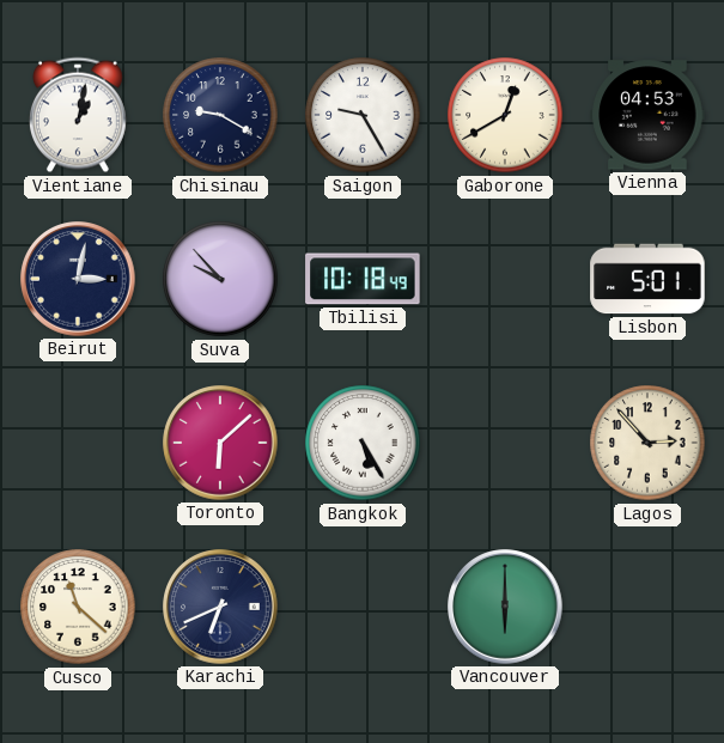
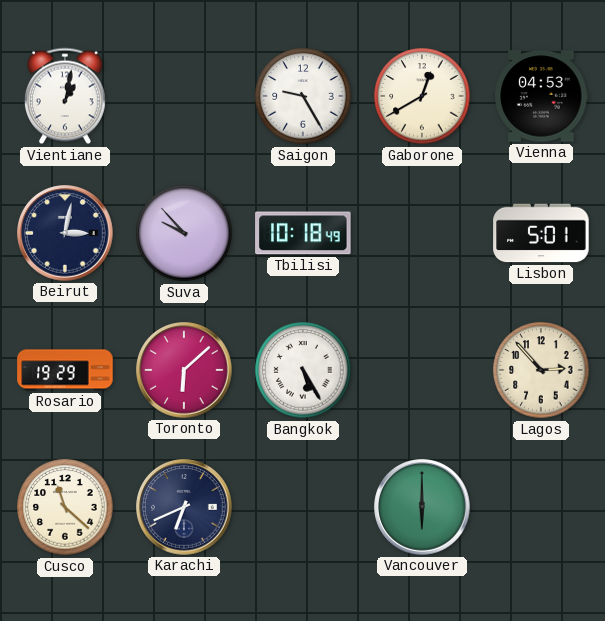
Chisinau: 9:20 -> none (220, 115)
Rosario: none -> 19:29 (65, 370)
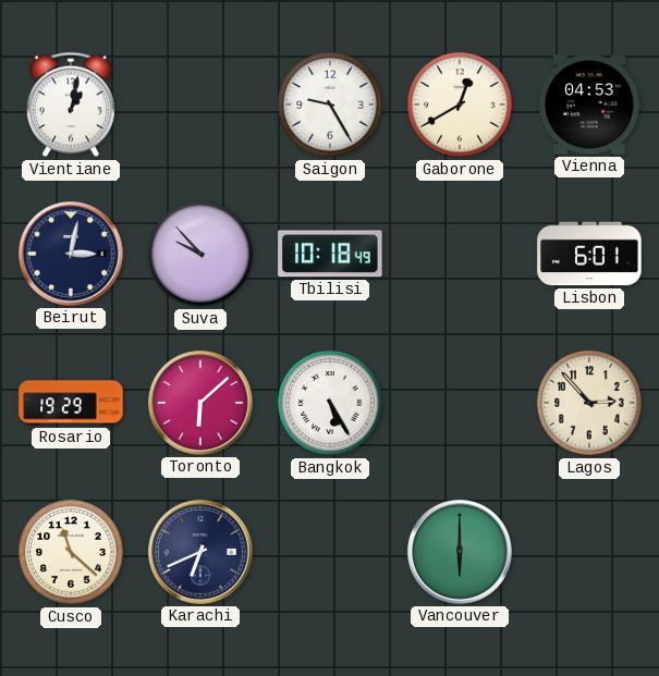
Lisbon: 5:01 -> 6:01 (589, 254)
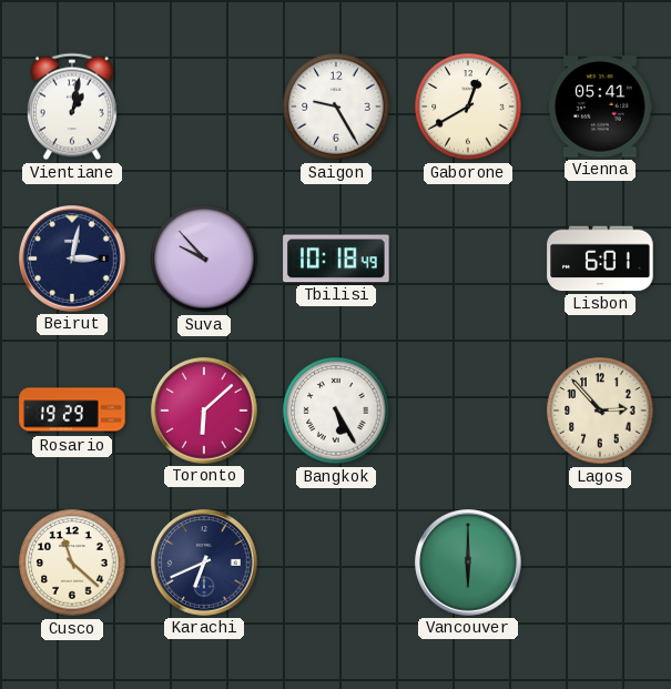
Vienna: 04:53 -> 05:41 (600, 107)
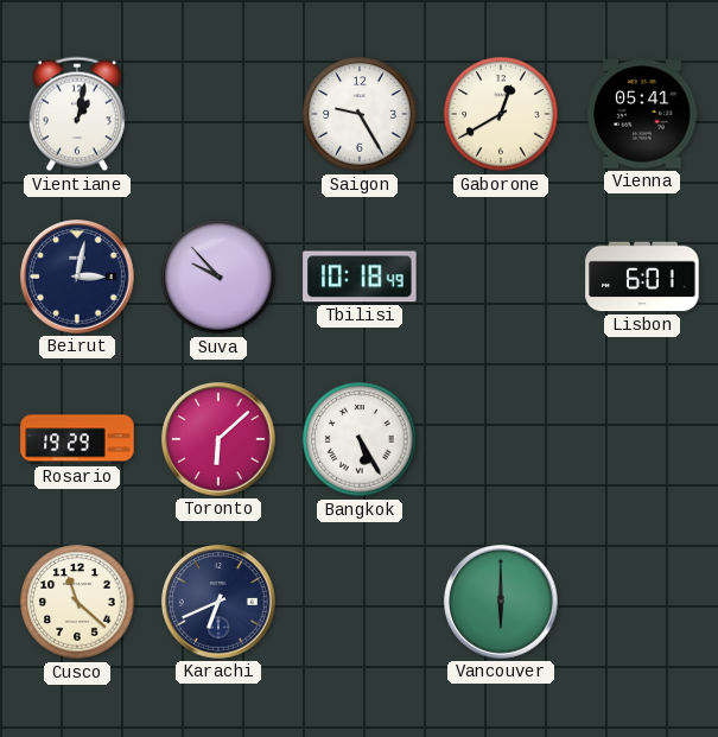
Lagos: 2:53 -> none (600, 411)
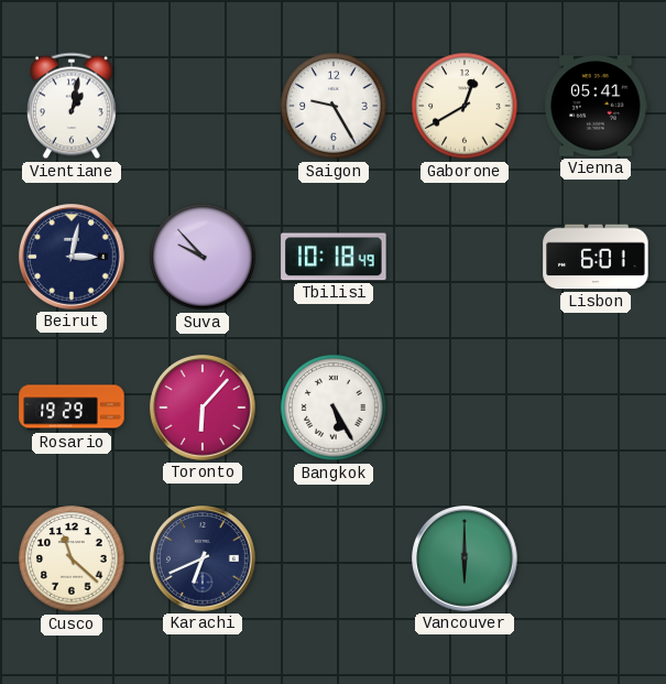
Toronto: 6:08 -> 6:07 (203, 408)
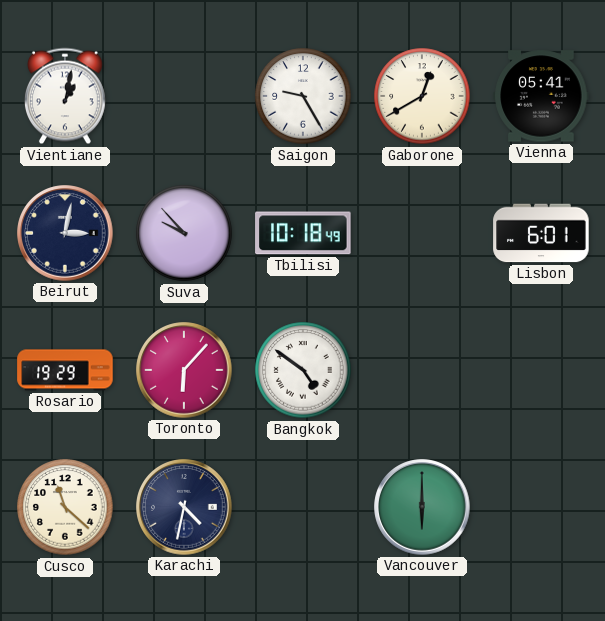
Bangkok: 5:25 -> 4:51 (303, 370)
Karachi: 6:41 -> 4:32 (184, 507)
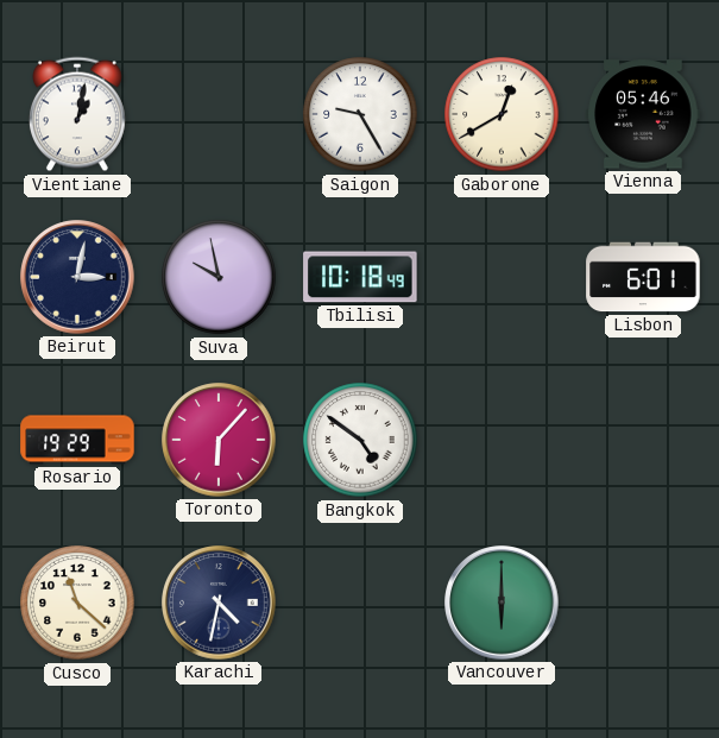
Vienna: 05:41 -> 05:46 (643, 114)
Suva: 9:53 -> 9:58 (219, 277)
